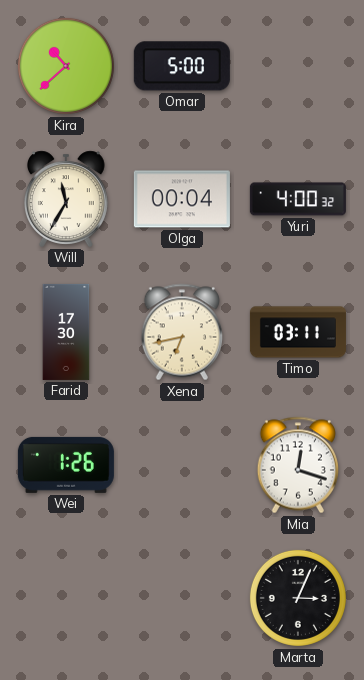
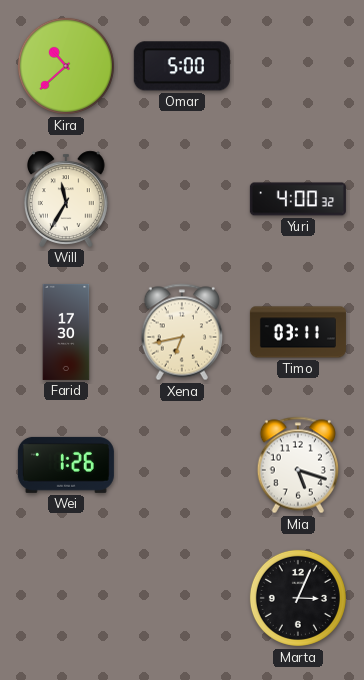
Olga: 00:04 -> none (182, 199)
Mia: 12:18 -> 5:18 (298, 465)
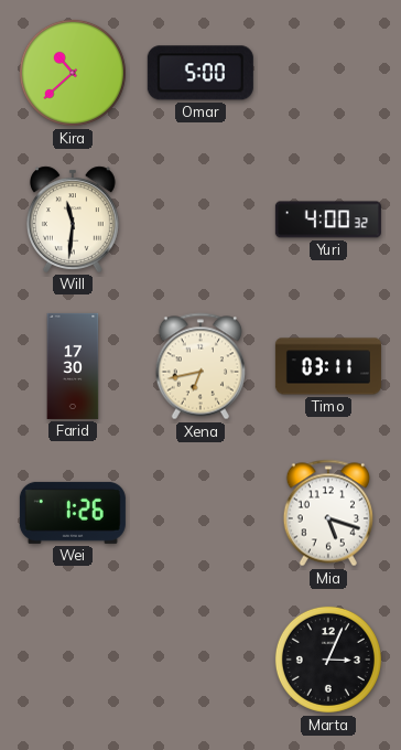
Will: 11:35 -> 11:31 (73, 219)
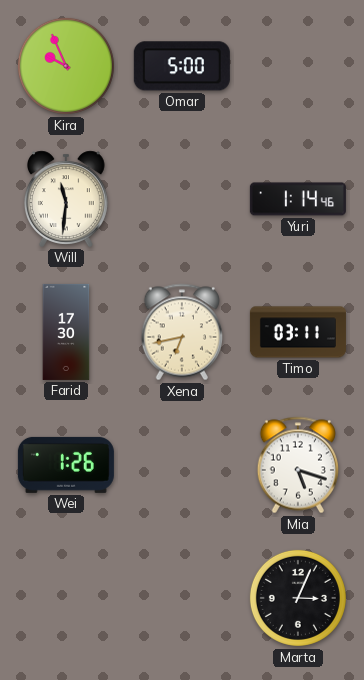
Kira: 10:38 -> 9:56 (66, 66)
Yuri: 4:00 -> 1:14 (298, 199)
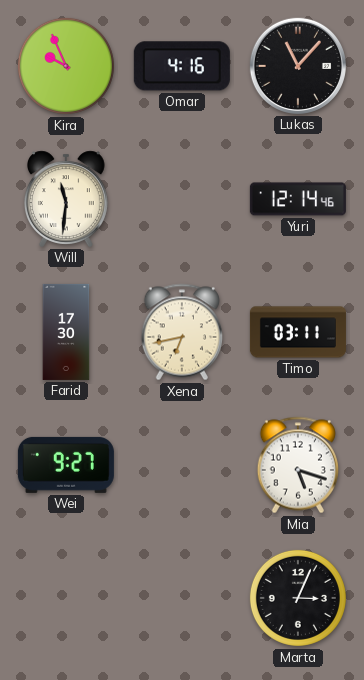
Omar: 5:00 -> 4:16 (182, 66)
Lukas: none -> 11:07 (298, 66)
Yuri: 1:14 -> 12:14 (298, 199)
Wei: 1:26 -> 9:27 (66, 465)
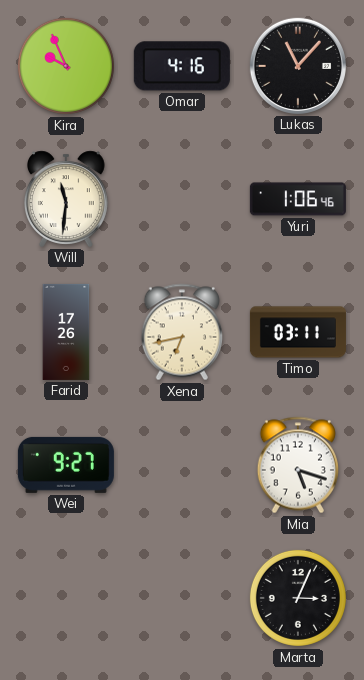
Yuri: 12:14 -> 1:06 (298, 199)
Farid: 17:30 -> 17:26 (66, 332)
